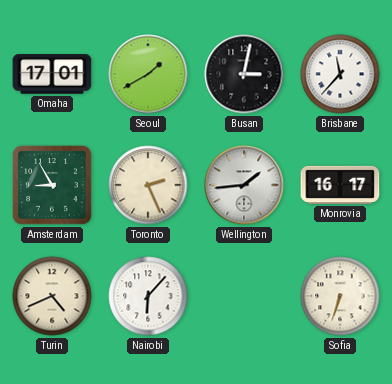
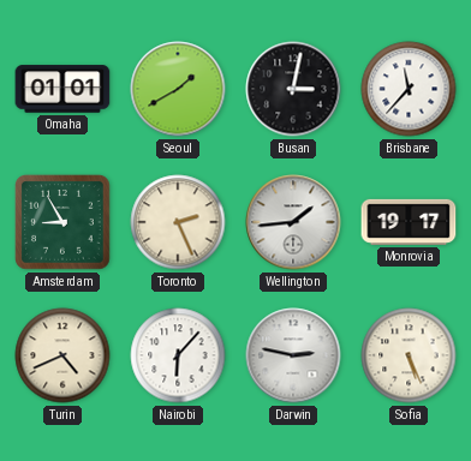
Omaha: 17:01 -> 01:01 (62, 89)
Monrovia: 16:17 -> 19:17 (409, 222)
Darwin: none -> 2:47 (293, 355)
Sofia: 6:33 -> 5:26 (409, 355)
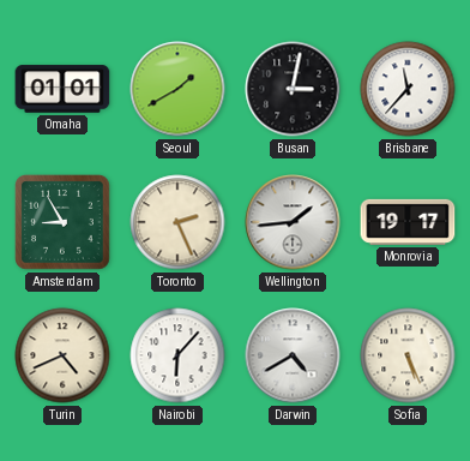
Darwin: 2:47 -> 4:40 (293, 355)
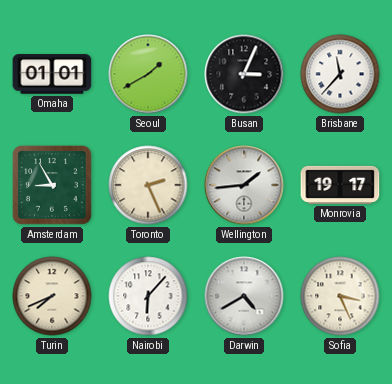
Busan: 3:02 -> 3:04 (244, 74)
Turin: 4:41 -> 7:41 (52, 296)
Sofia: 5:26 -> 3:26 (340, 296)
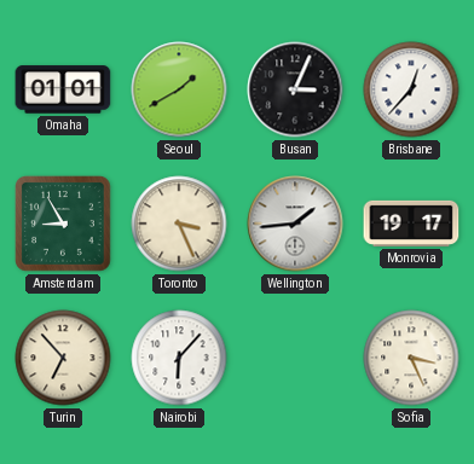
Brisbane: 11:37 -> 12:37 (411, 89)
Toronto: 2:26 -> 3:26 (179, 224)
Turin: 7:41 -> 6:53 (63, 358)
Darwin: 4:40 -> none (244, 296)
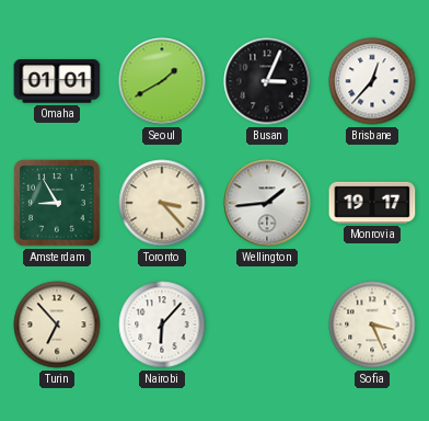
Toronto: 3:26 -> 3:23 (162, 203)
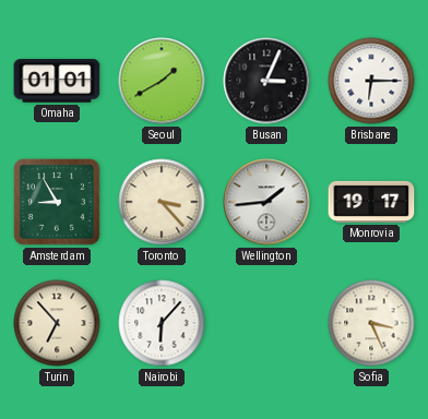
Brisbane: 12:37 -> 6:15 (371, 81)
